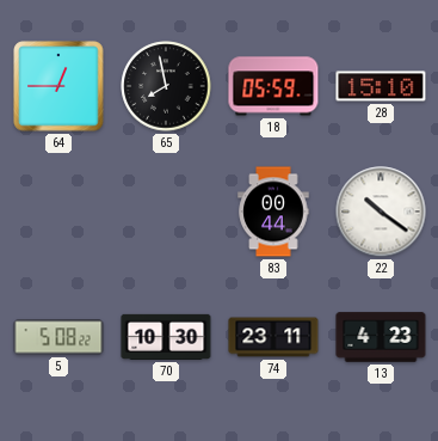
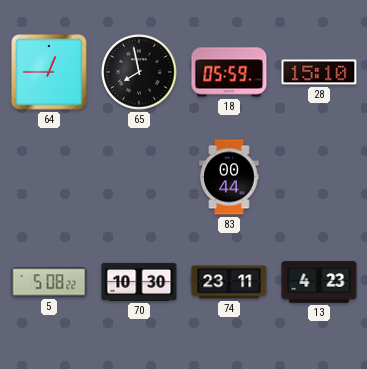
22: 10:21 -> none (381, 212)
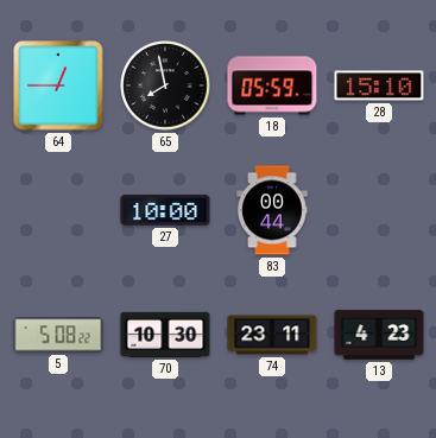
27: none -> 10:00 (165, 210)
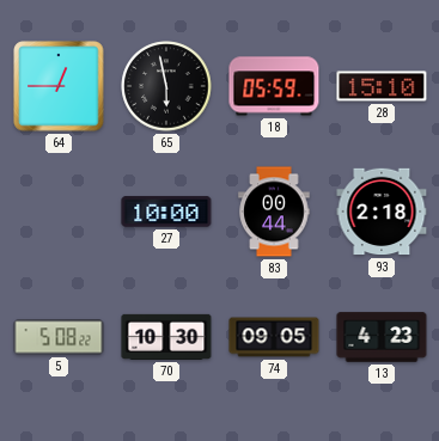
65: 7:58 -> 5:58 (166, 86)
93: none -> 2:18 (382, 212)
74: 23:11 -> 09:05 (274, 337)
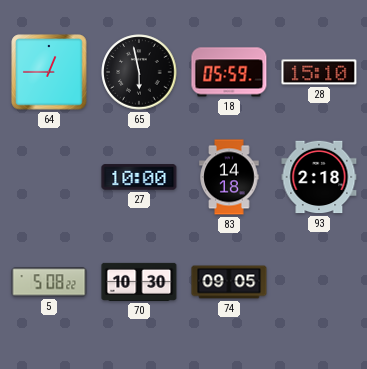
83: 00:44 -> 14:18 (229, 177)
13: 4:23 -> none (382, 337)
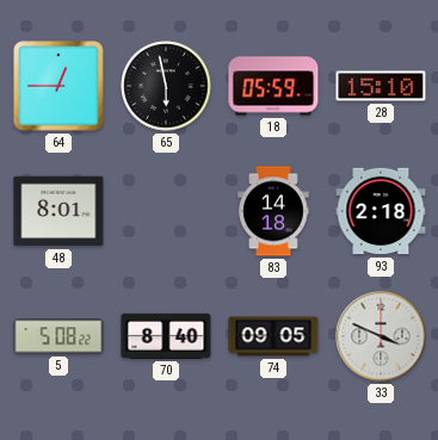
48: none -> 8:01 (58, 211)
27: 10:00 -> none (139, 177)
70: 10:30 -> 8:40 (166, 336)
33: none -> 3:49 (381, 336)
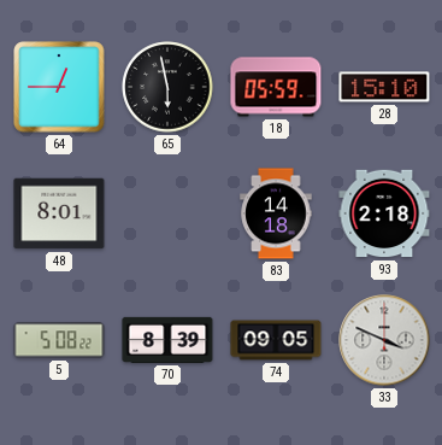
70: 8:40 -> 8:39 (167, 340)
